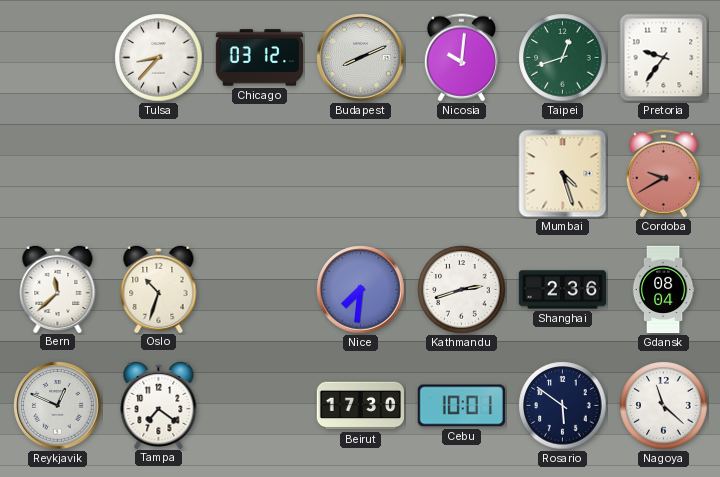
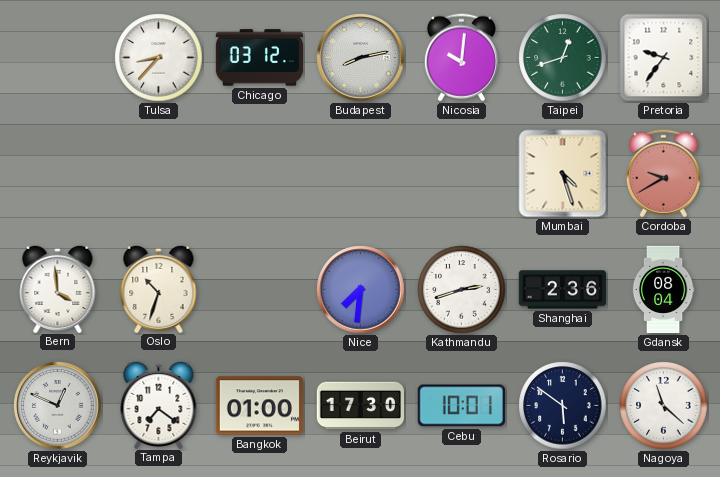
Budapest: 8:11 -> 8:13 (361, 58)
Bern: 11:38 -> 3:59 (58, 288)
Bangkok: none -> 01:00 (259, 406)
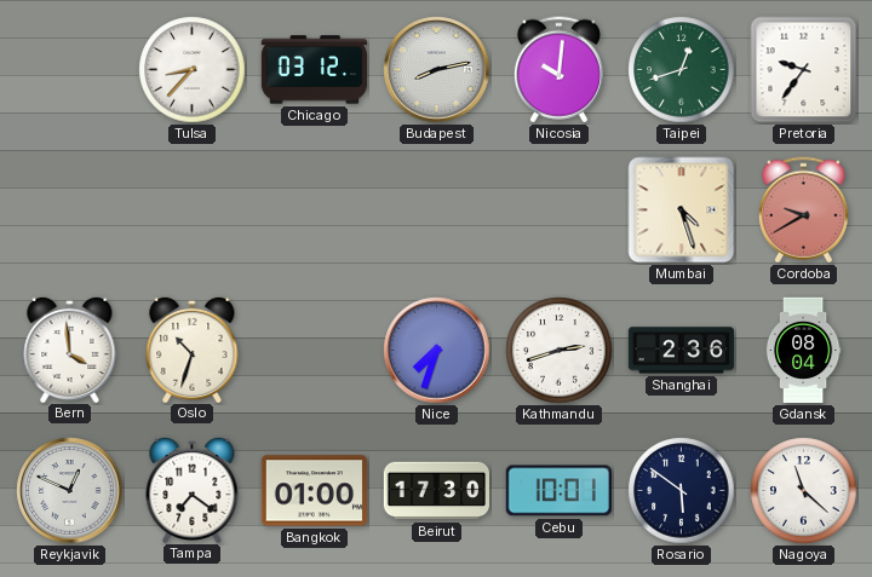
Nice: 7:31 -> 7:33 (437, 351)
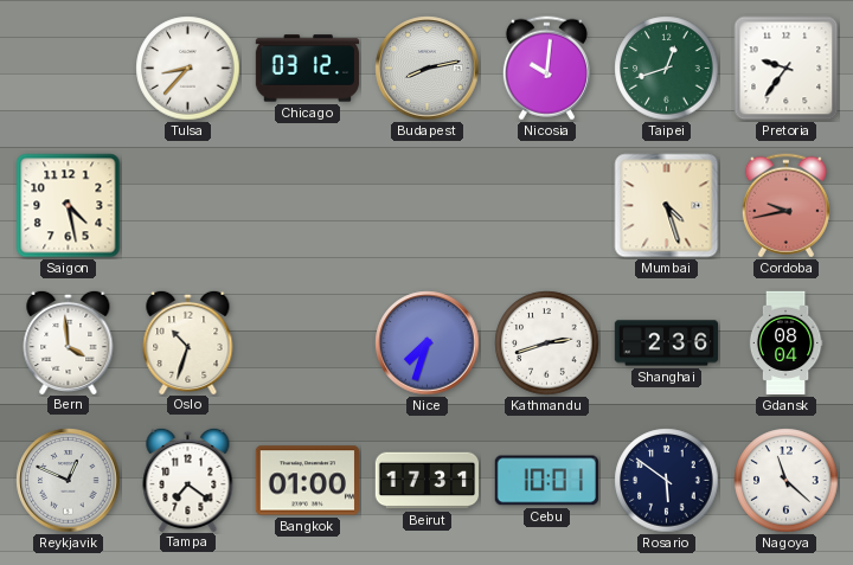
Saigon: none -> 4:28 (69, 206)
Cordoba: 9:40 -> 9:43 (785, 206)
Beirut: 17:30 -> 17:31 (428, 481)
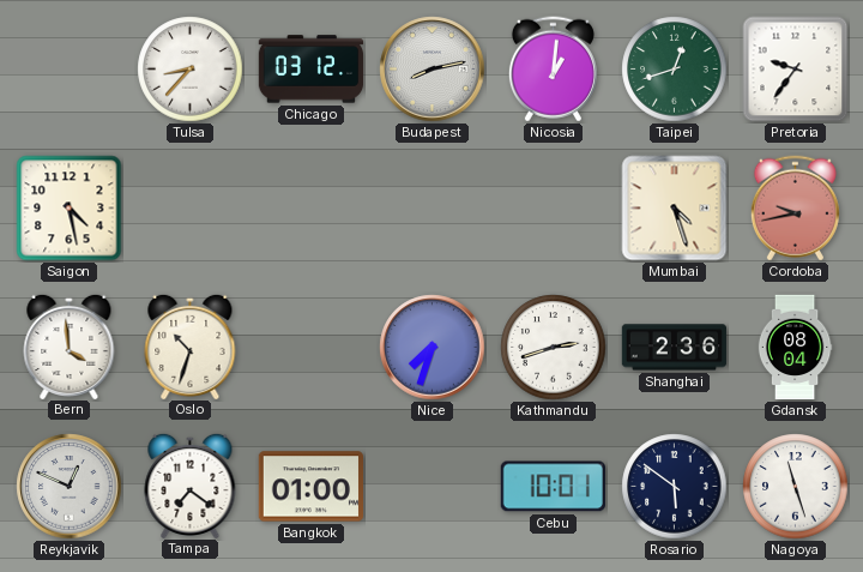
Nicosia: 10:01 -> 1:01 (553, 70)
Beirut: 17:31 -> none (428, 481)
Nagoya: 11:22 -> 11:27 (796, 487)
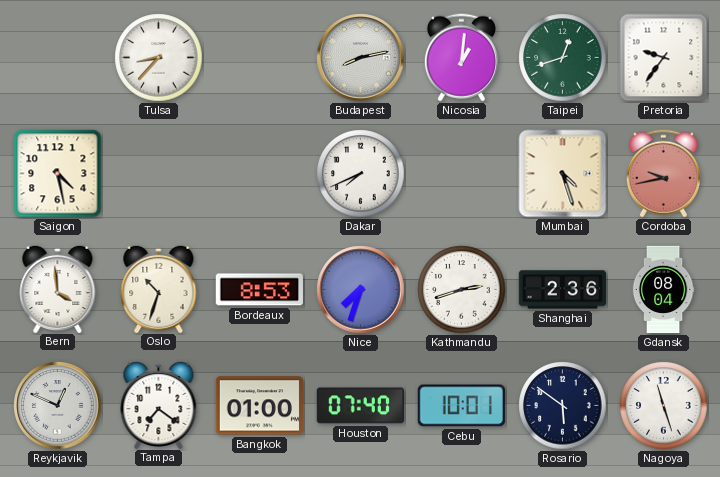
Chicago: 03:12 -> none (312, 70)
Dakar: none -> 7:41 (361, 174)
Bordeaux: none -> 8:53 (259, 290)
Houston: none -> 07:40 (360, 406)
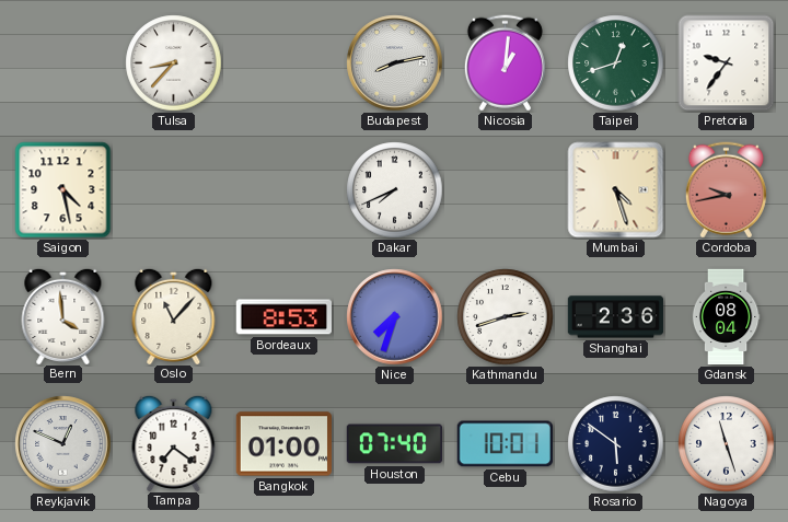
Oslo: 10:33 -> 11:07 (174, 315)
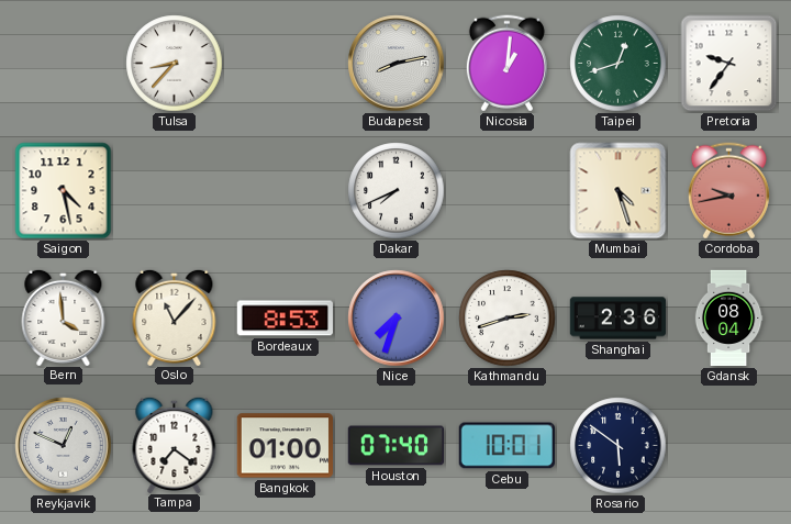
Nagoya: 11:27 -> none (727, 444)
